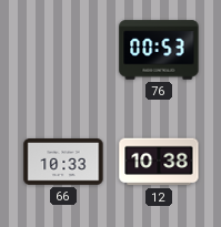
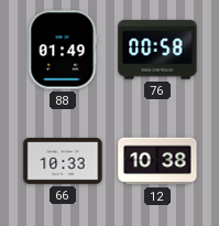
88: none -> 01:49 (63, 50)
76: 00:53 -> 00:58 (157, 50)
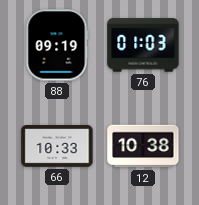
88: 01:49 -> 09:19 (57, 45)
76: 00:58 -> 01:03 (143, 45)
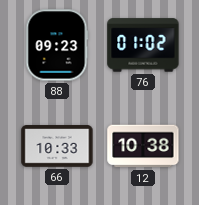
88: 09:19 -> 09:23 (57, 45)
76: 01:03 -> 01:02 (143, 45)
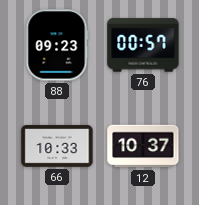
76: 01:02 -> 00:57 (143, 45)
12: 10:38 -> 10:37 (143, 146)
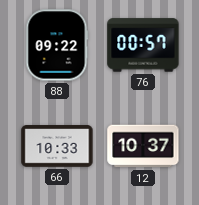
88: 09:23 -> 09:22 (57, 45)
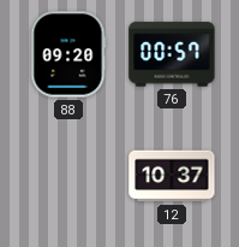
88: 09:22 -> 09:20 (68, 54)
66: 10:33 -> none (57, 146)
